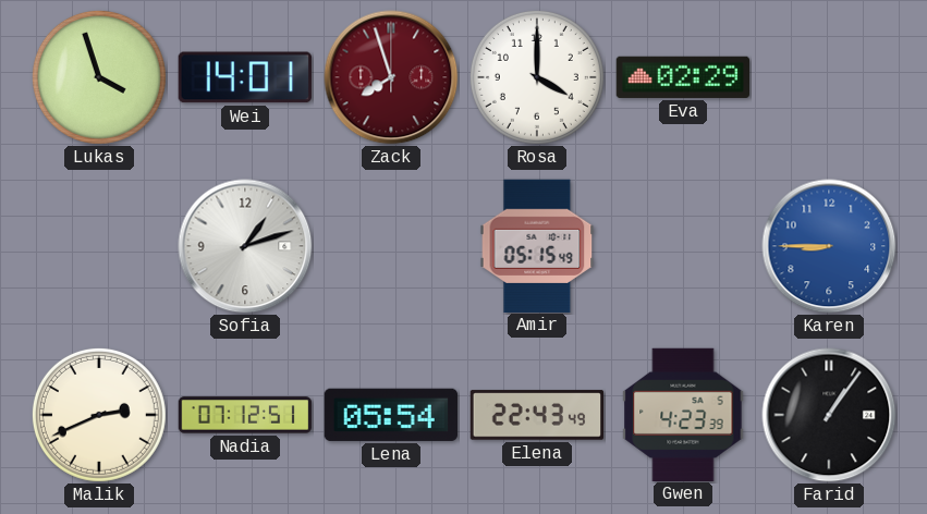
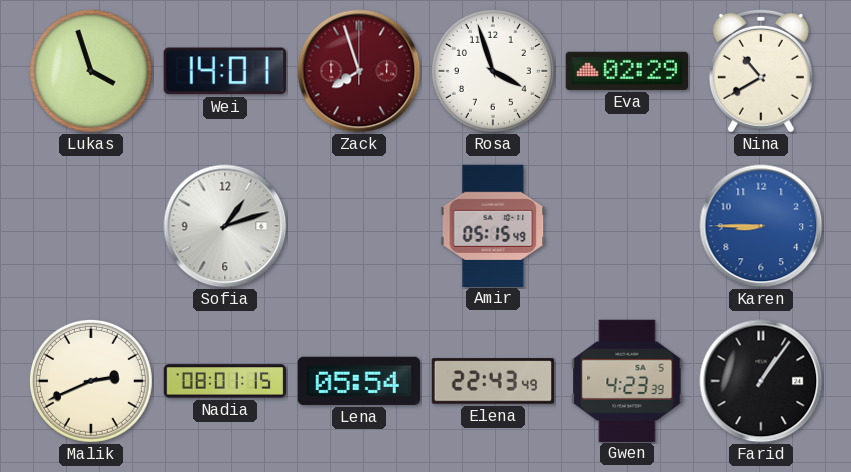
Rosa: 4:00 -> 3:57 (493, 71)
Nina: none -> 10:40 (761, 71)
Nadia: 07:12 -> 08:01 (225, 381)
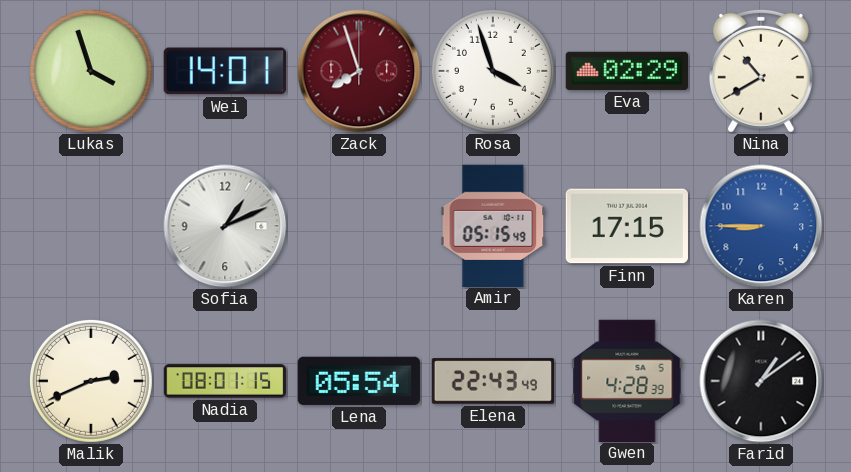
Sofia: 1:12 -> 1:11 (225, 226)
Finn: none -> 17:15 (627, 226)
Gwen: 4:23 -> 4:28 (627, 380)
Farid: 1:06 -> 1:09 (761, 381)
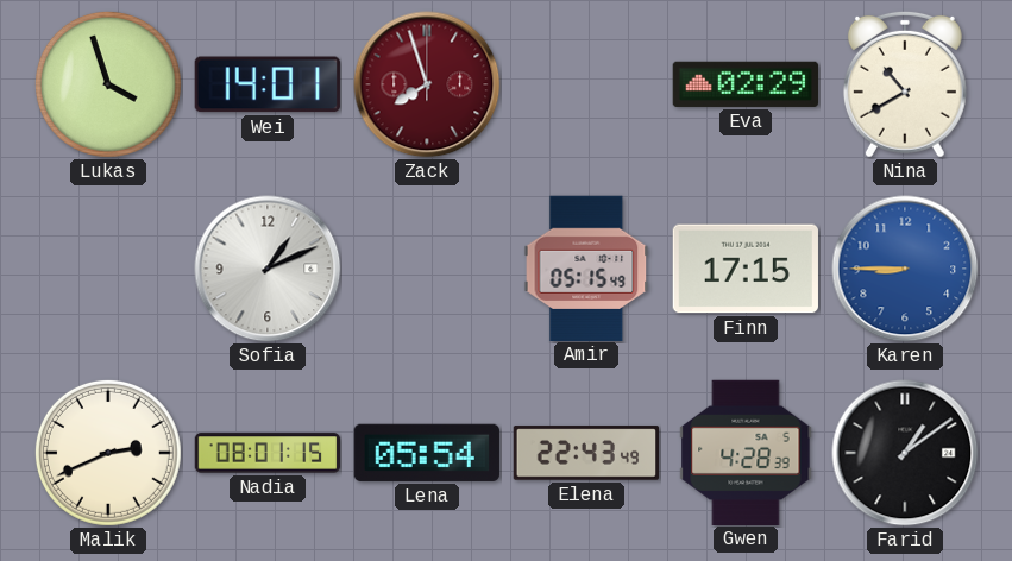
Rosa: 3:57 -> none (493, 71)
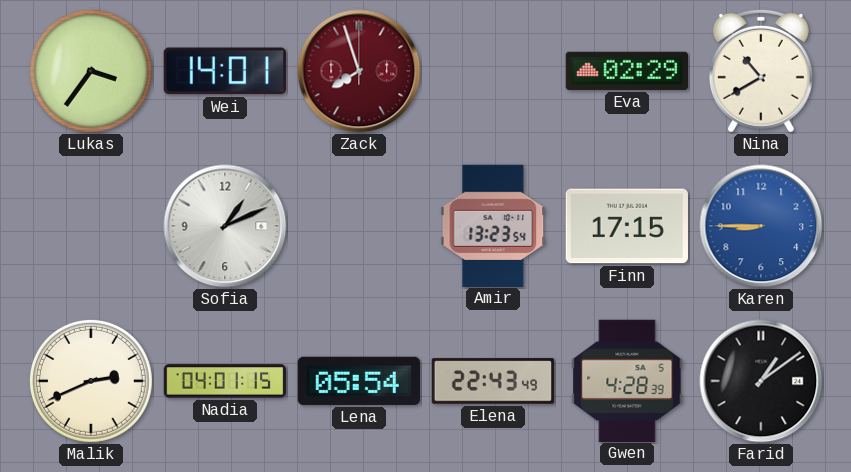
Lukas: 3:57 -> 3:36 (91, 71)
Amir: 05:15 -> 13:23 (493, 225)
Nadia: 08:01 -> 04:01 (225, 381)
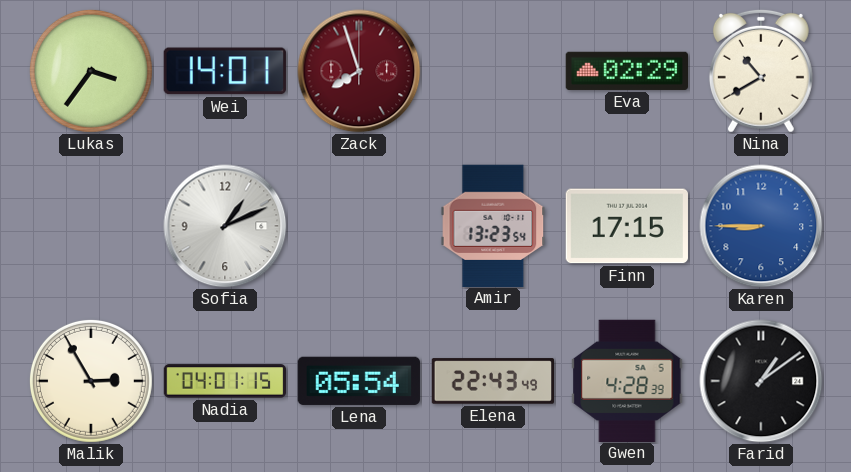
Malik: 2:41 -> 2:55 (91, 381)
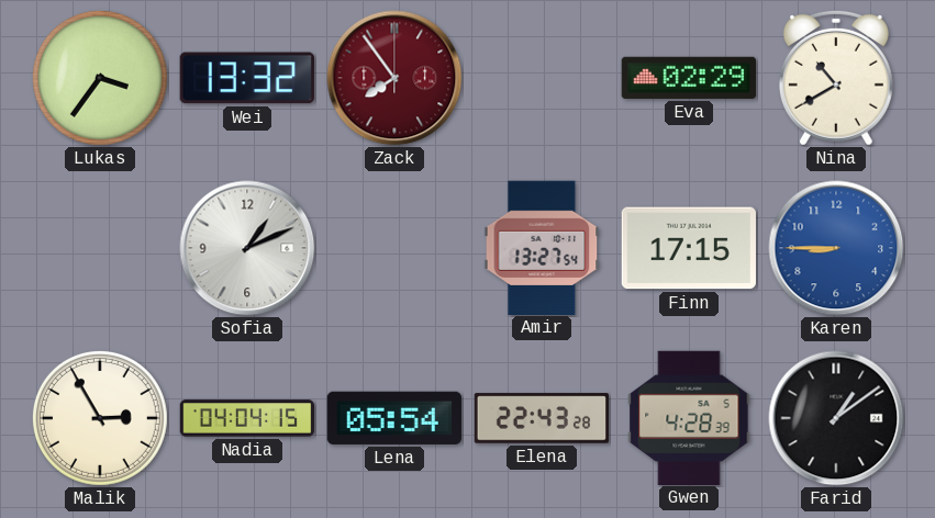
Wei: 14:01 -> 13:32 (247, 78)
Zack: 7:57 -> 7:54 (394, 78)
Amir: 13:23 -> 13:27 (542, 247)
Nadia: 04:01 -> 04:04 (247, 418)
Elena: 22:43:49 -> 22:43:28 (542, 418)
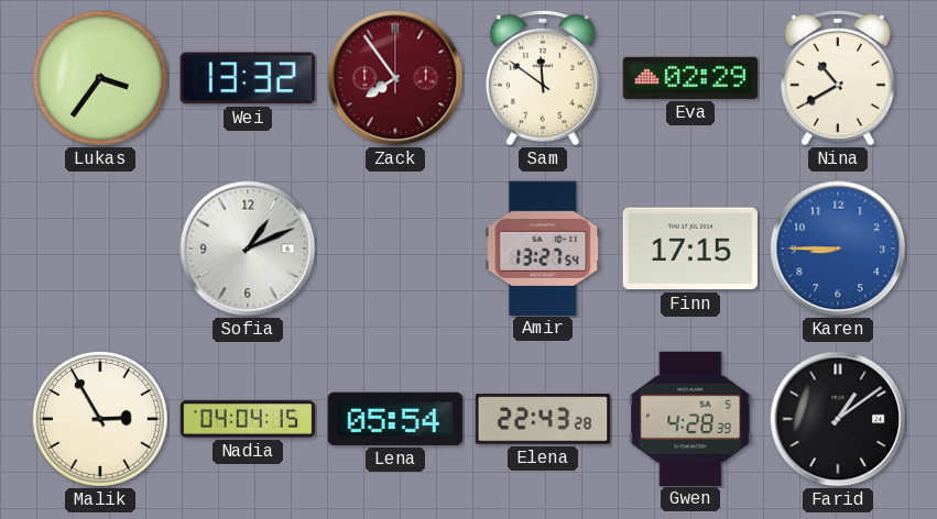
Sam: none -> 11:51 (543, 78)
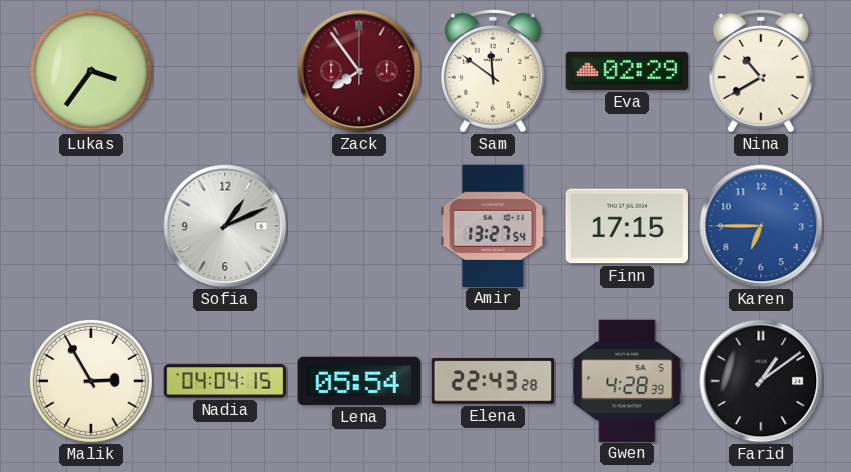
Wei: 13:32 -> none (248, 78)
Karen: 8:45 -> 6:45 (761, 226)
